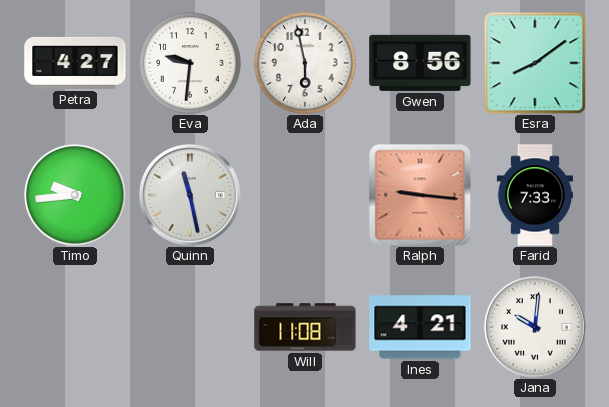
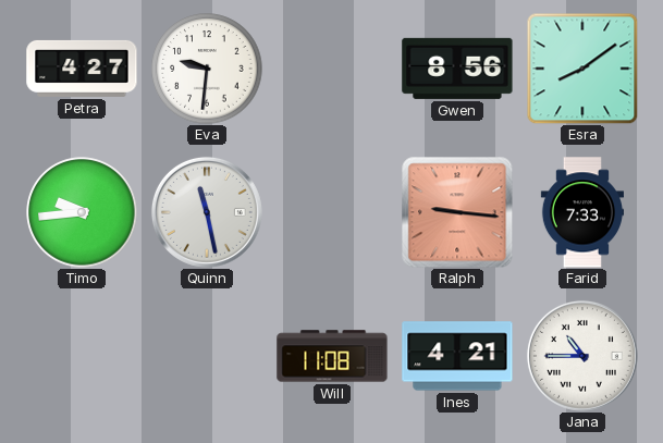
Ada: 5:58 -> none (305, 63)
Jana: 10:01 -> 10:45 (582, 356)
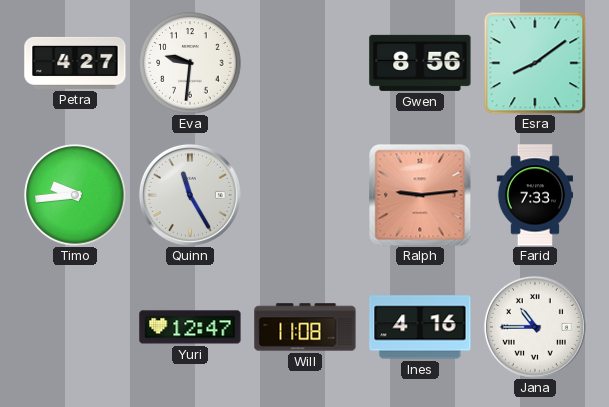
Quinn: 11:28 -> 11:25 (190, 195)
Ralph: 9:16 -> 9:14 (420, 195)
Yuri: none -> 12:47 (190, 327)
Ines: 4:21 -> 4:16 (420, 327)
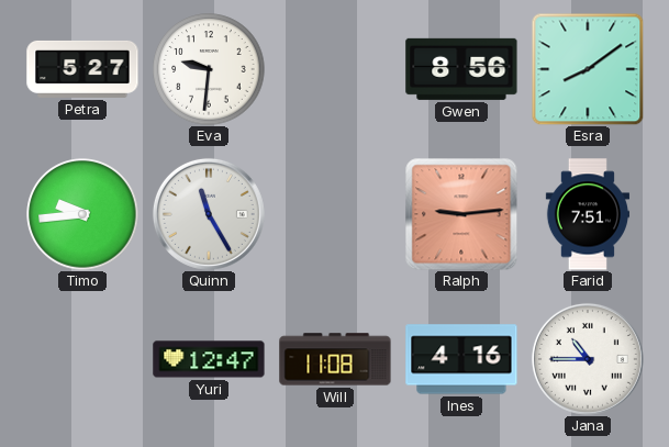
Petra: 4:27 -> 5:27 (82, 69)
Farid: 7:33 -> 7:51 (587, 214)
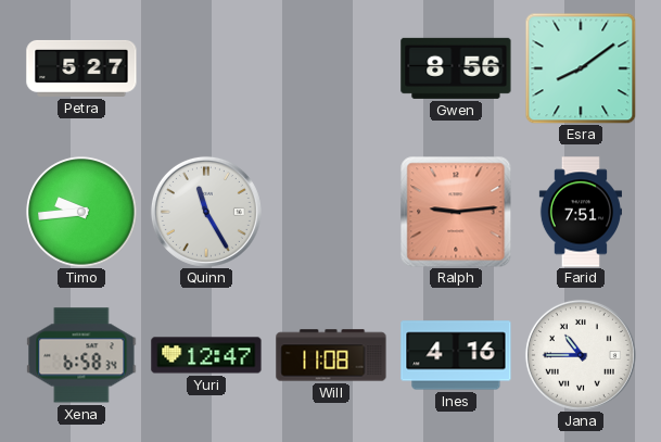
Eva: 9:31 -> none (209, 69)
Xena: none -> 6:58 (81, 355)
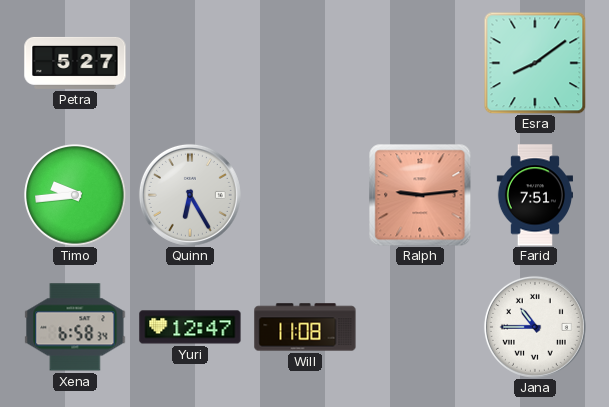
Gwen: 8:56 -> none (456, 68)
Quinn: 11:25 -> 6:25 (190, 195)
Ines: 4:16 -> none (456, 355)
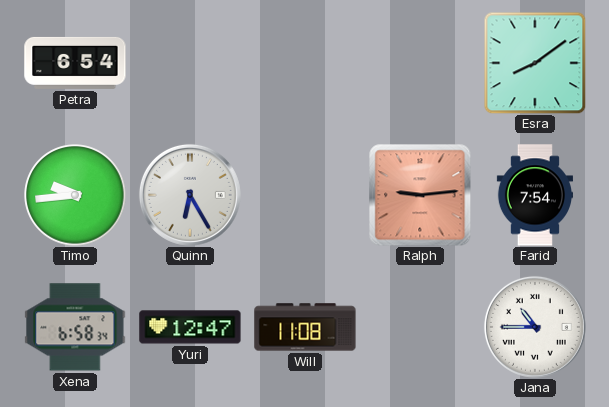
Petra: 5:27 -> 6:54 (75, 63)
Farid: 7:51 -> 7:54 (534, 195)
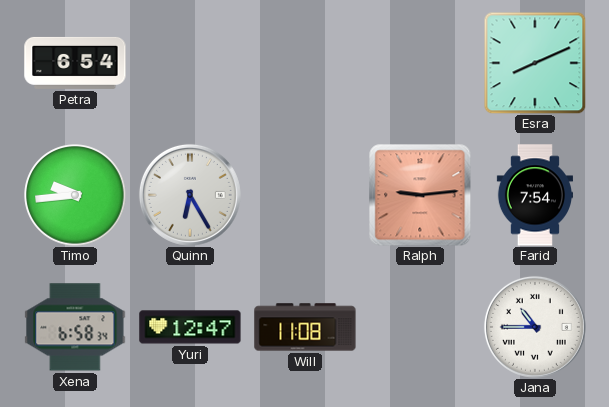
Esra: 8:09 -> 8:11 (535, 63)
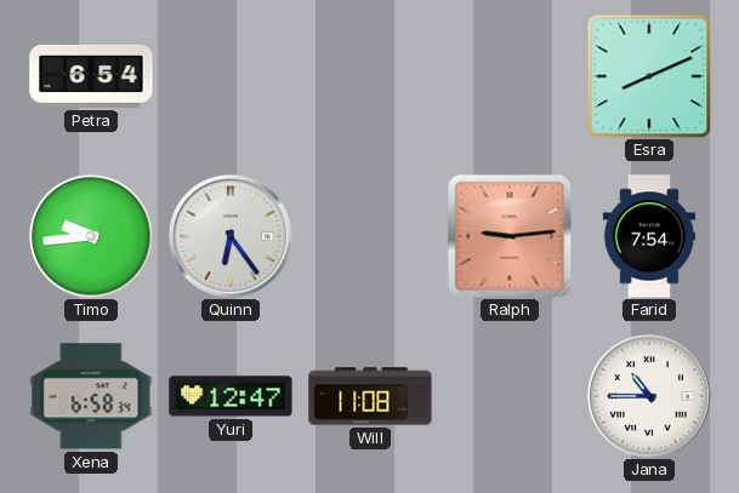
Quinn: 6:25 -> 6:24 (231, 236)
